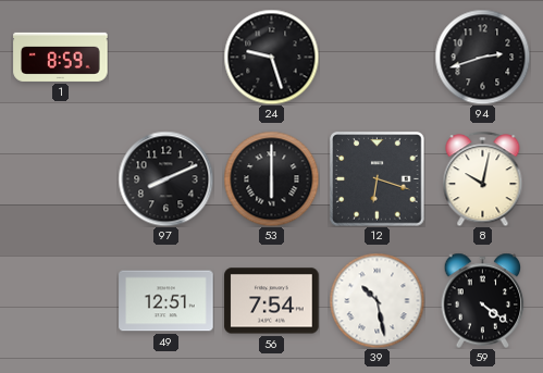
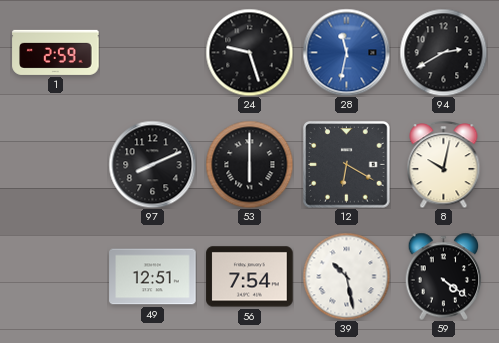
1: 8:59 -> 2:59 (56, 52)
28: none -> 11:32 (346, 52)
94: 2:42 -> 2:40 (443, 52)
12: 6:18 -> 6:20 (347, 165)
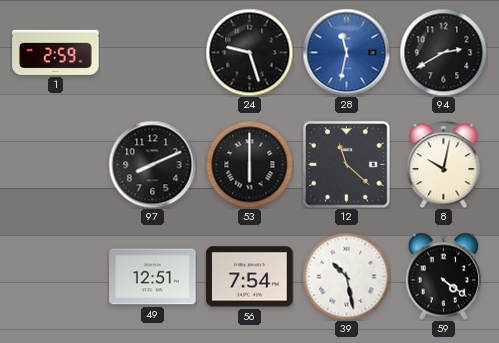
12: 6:20 -> 11:22 (347, 165)
